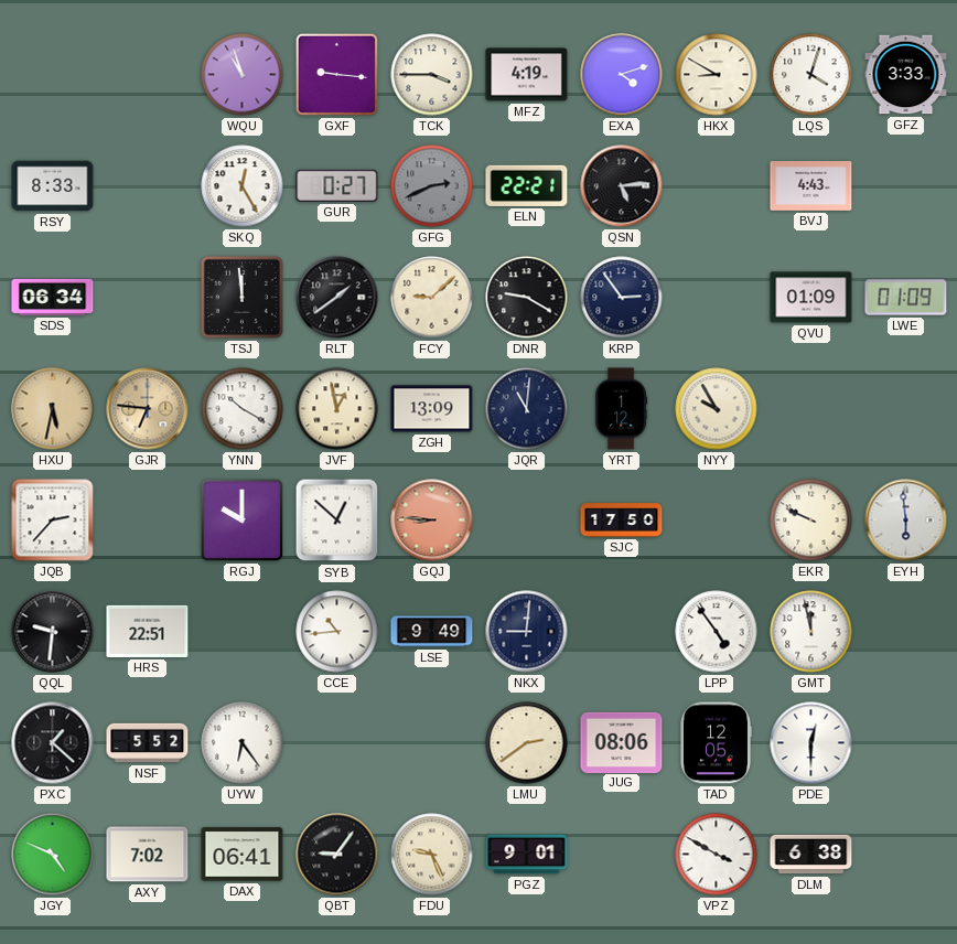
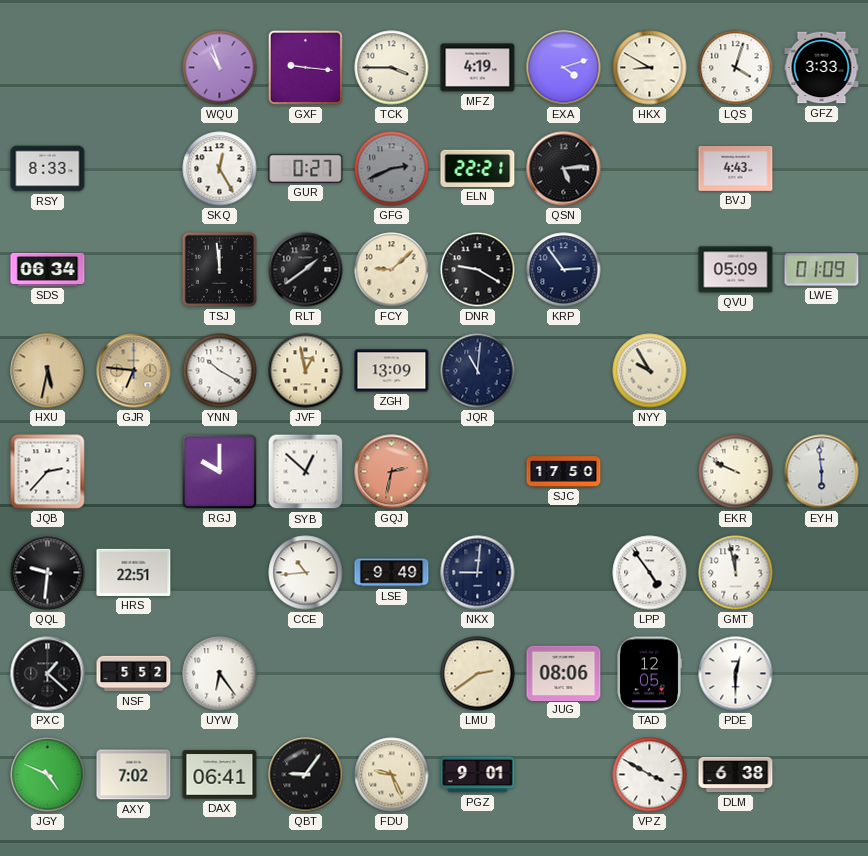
QVU: 01:09 -> 05:09 (736, 270)
YRT: 1:12 -> none (622, 409)
GQJ: 8:46 -> 2:32 (392, 472)
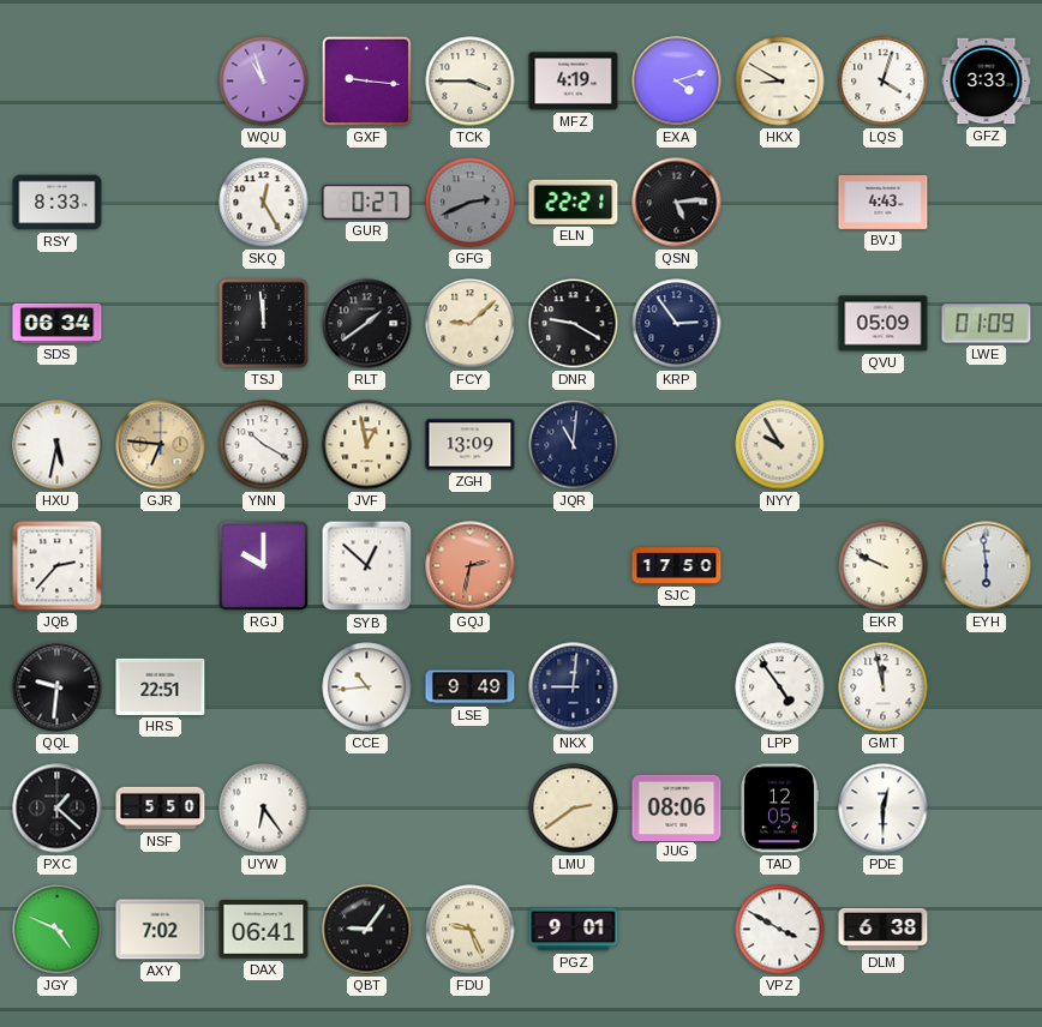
HXU dial: champagne -> white (58, 445)
NSF: 5:52 -> 5:50 (161, 809)
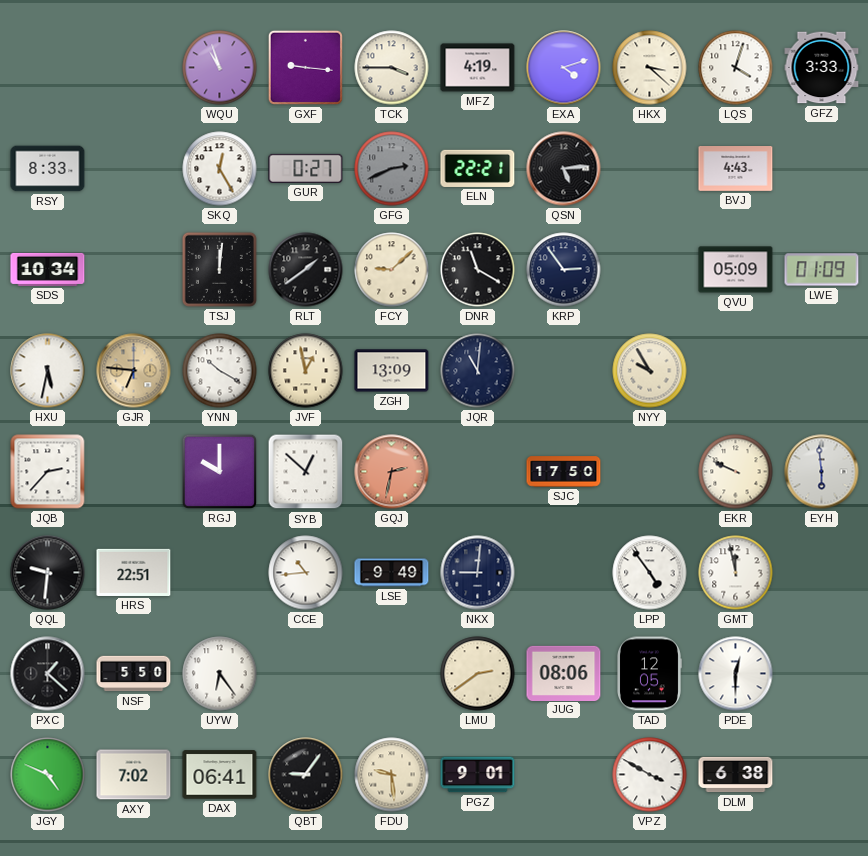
HKX: 8:50 -> 3:22 (650, 68)
SDS: 06:34 -> 10:34 (48, 269)
TSJ: 11:59 -> 12:01 (219, 269)
DNR: 9:20 -> 11:20 (478, 270)
FDU: 9:26 -> 9:29 (392, 775)
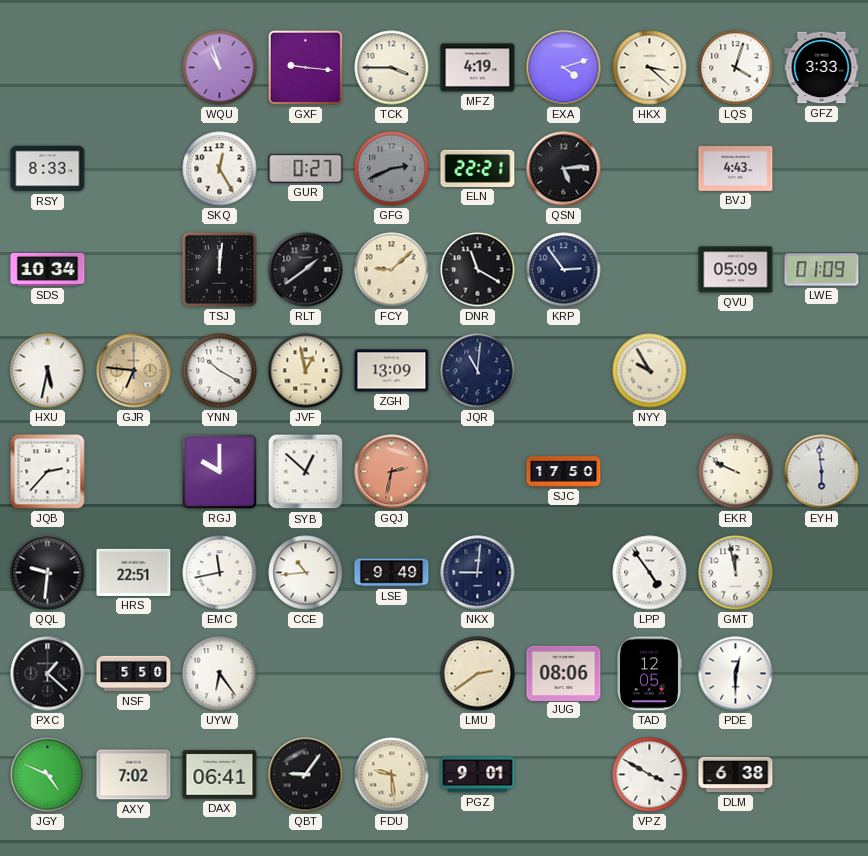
EMC: none -> 11:43 (220, 573)
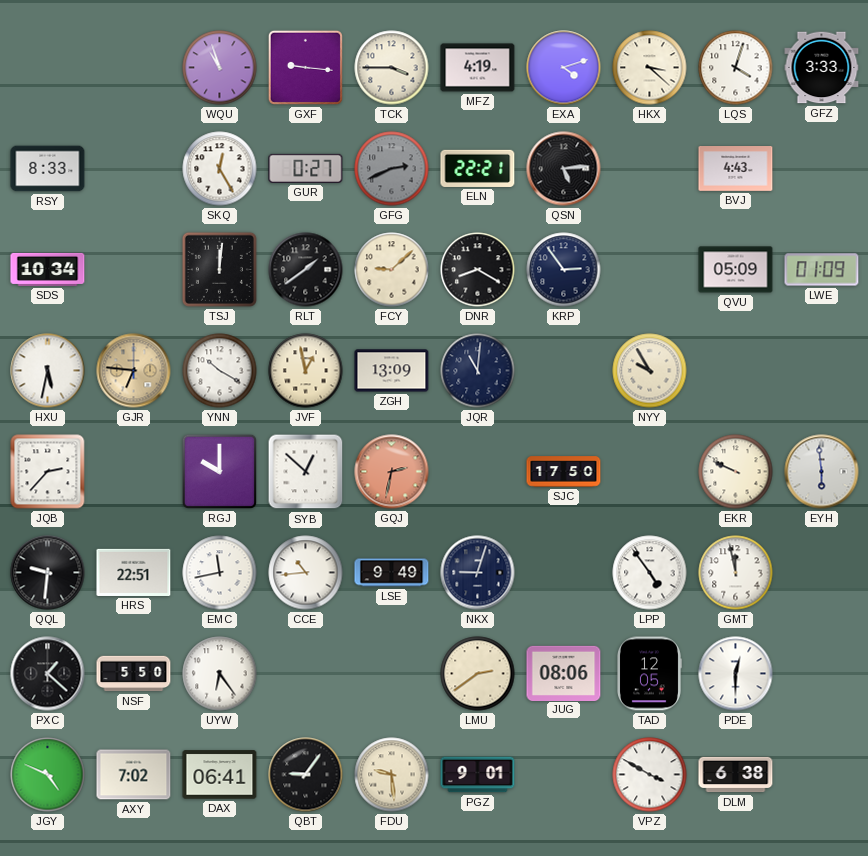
DNR: 11:20 -> 8:20 (478, 270)
NKX: 9:01 -> 9:03 (478, 573)
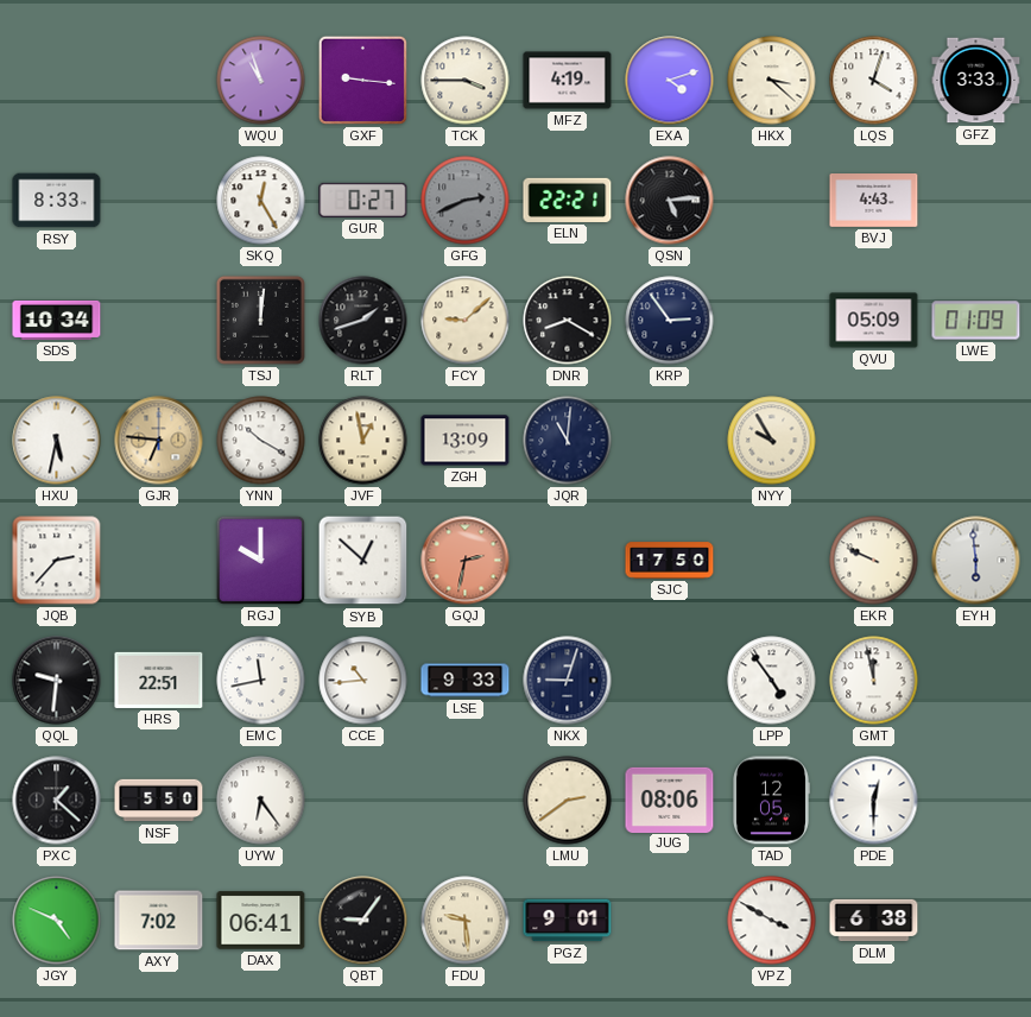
RLT: 1:39 -> 1:42 (363, 321)
LSE: 9:49 -> 9:33 (466, 681)
